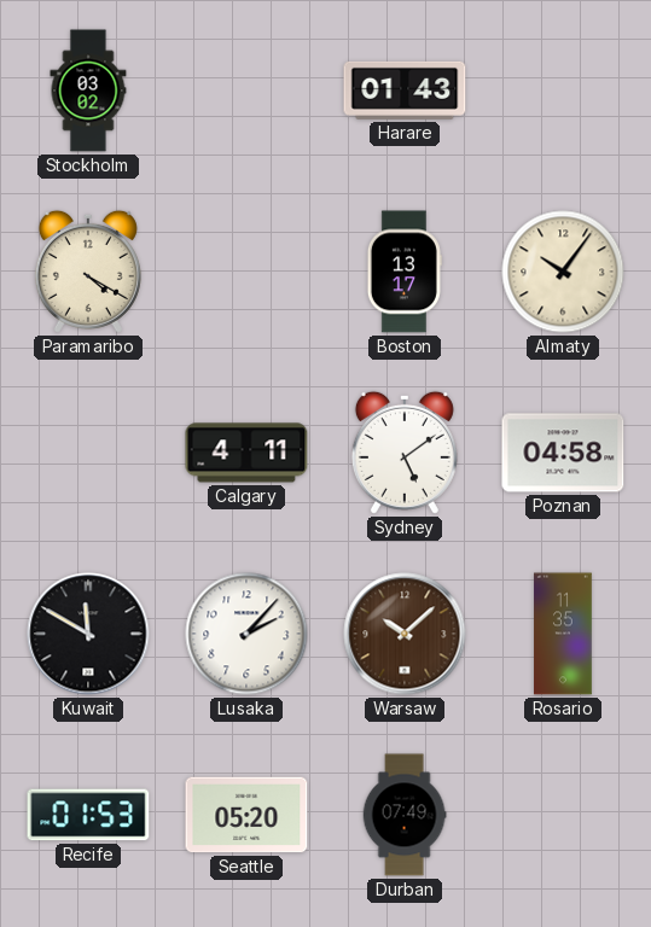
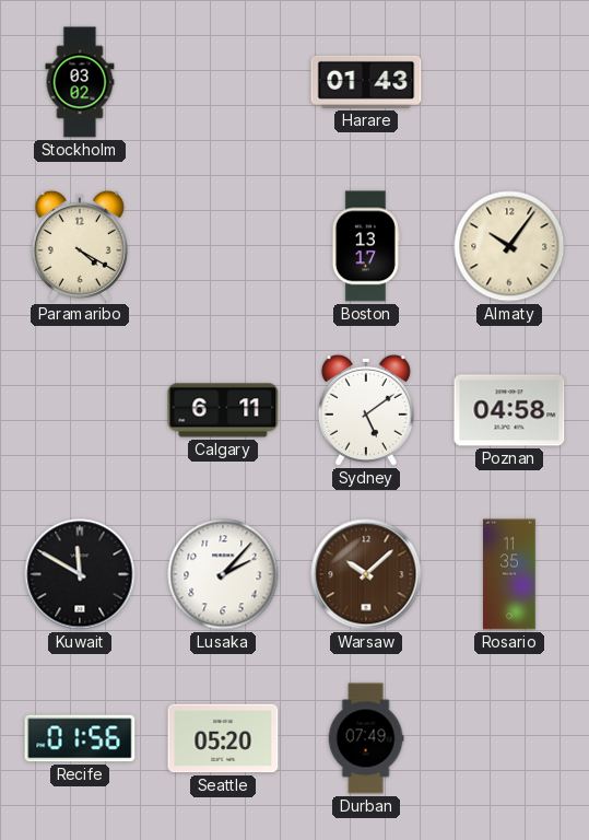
Calgary: 4:11 -> 6:11 (223, 410)
Recife: 01:53 -> 01:56 (80, 738)
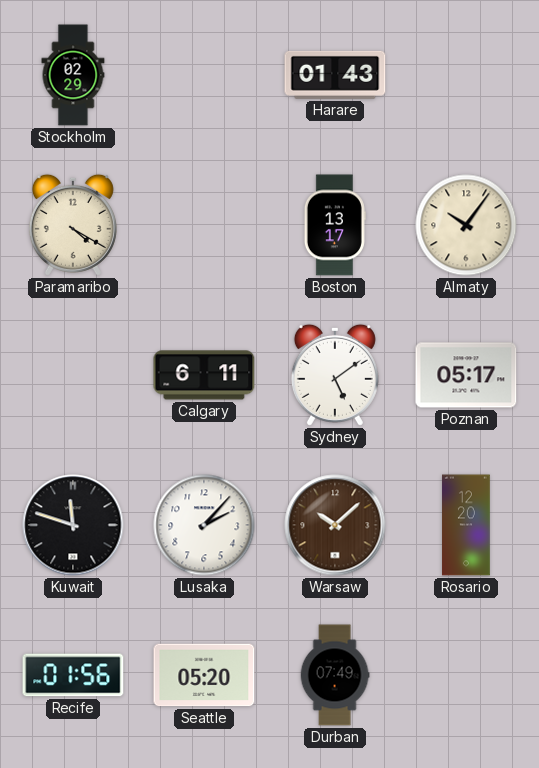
Stockholm: 03:02 -> 02:29 (73, 75)
Poznan: 04:58 -> 05:17 (466, 375)
Kuwait: 11:50 -> 11:48 (73, 525)
Rosario: 11:35 -> 12:20 (466, 525)
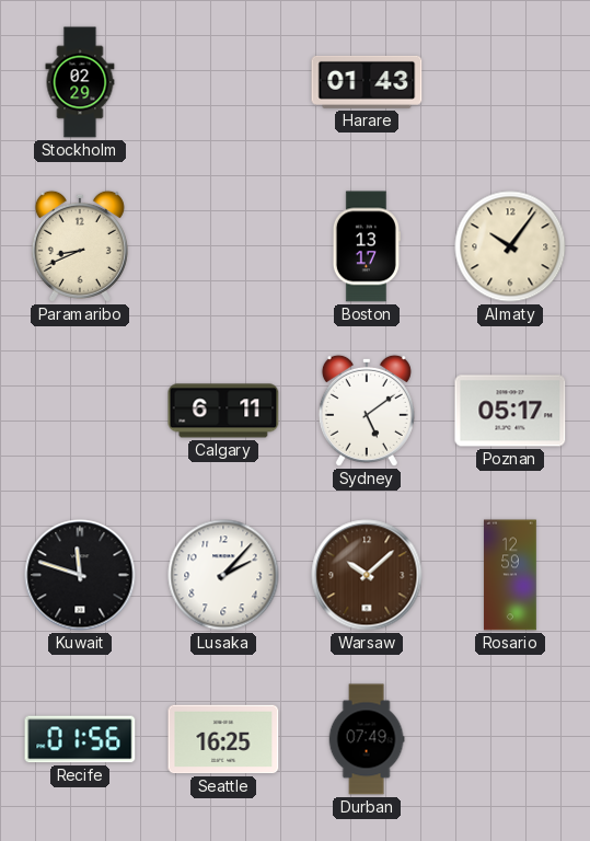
Paramaribo: 4:20 -> 8:41 (80, 246)
Rosario: 12:20 -> 12:59 (510, 575)
Seattle: 05:20 -> 16:25 (223, 739)
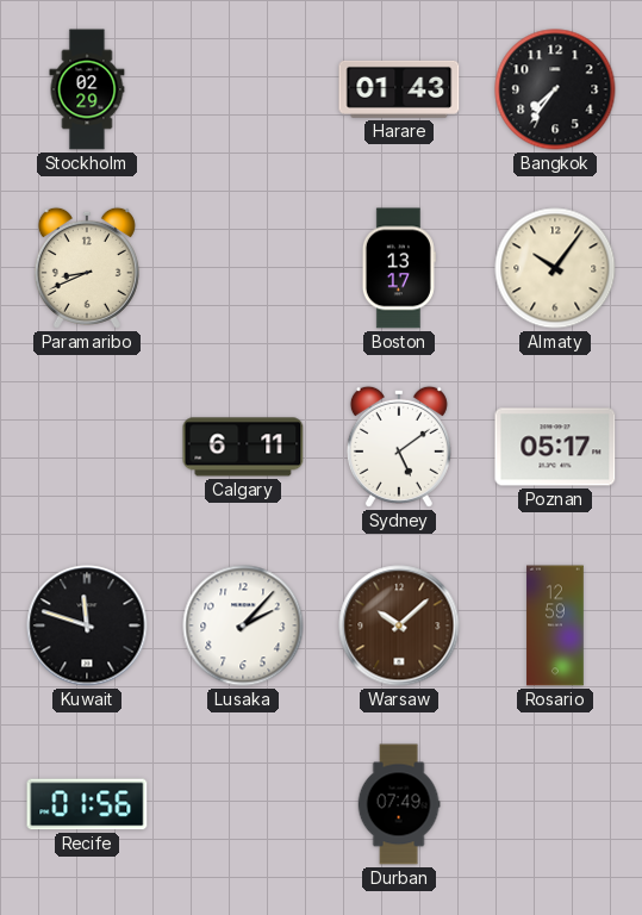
Bangkok: none -> 7:36 (555, 89)
Seattle: 16:25 -> none (223, 739)
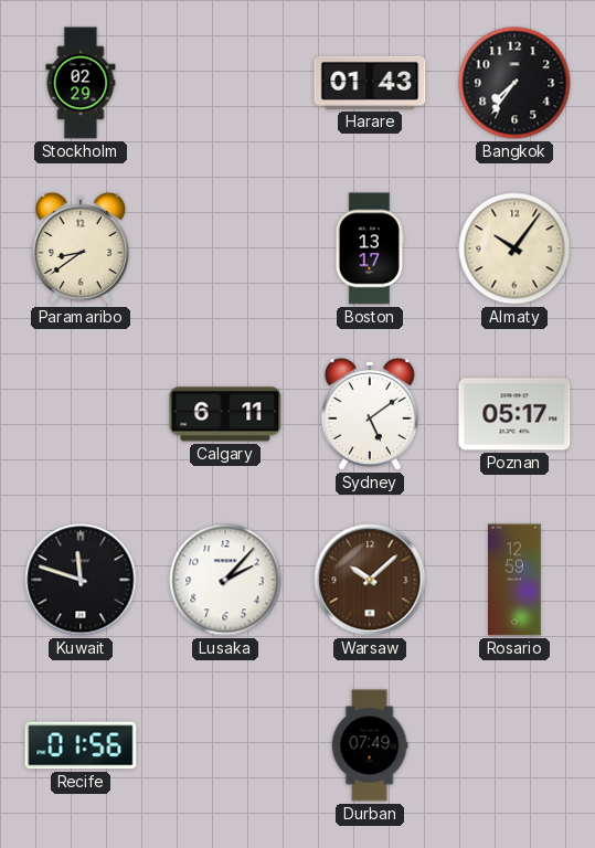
Paramaribo: 8:41 -> 8:39 (81, 248)
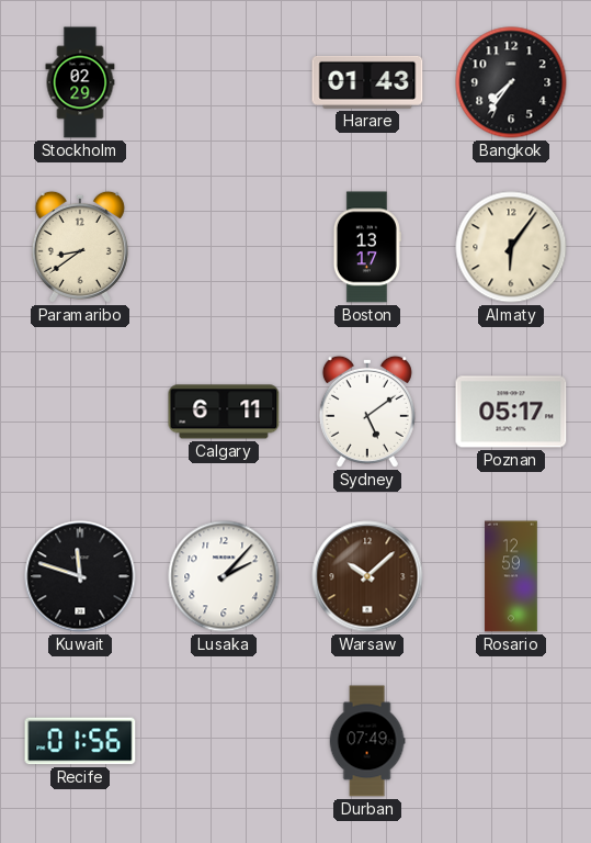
Almaty: 10:06 -> 6:06 (511, 247)
